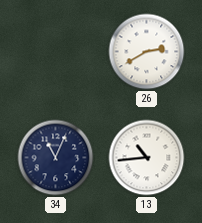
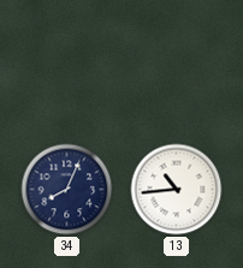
26: 2:40 -> none (147, 52)
34: 11:04 -> 8:04 (67, 190)
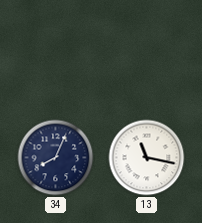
13: 10:44 -> 11:17 (147, 158)
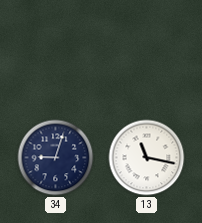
34: 8:04 -> 9:03 (56, 158)
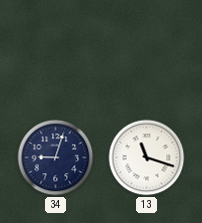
13: 11:17 -> 11:18 (147, 158)
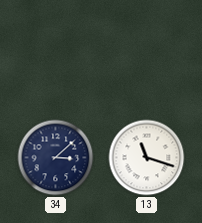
34: 9:03 -> 3:08 (56, 158)
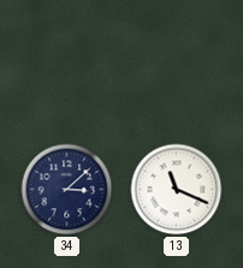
13: 11:18 -> 11:19 (177, 190)
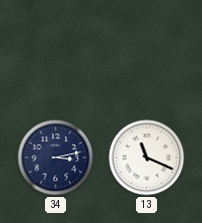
34: 3:08 -> 3:13 (56, 158)
